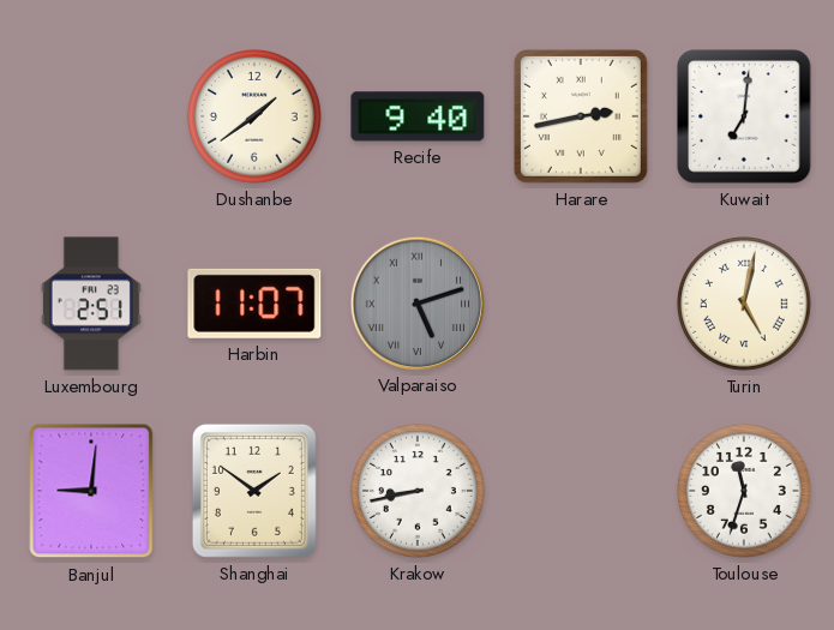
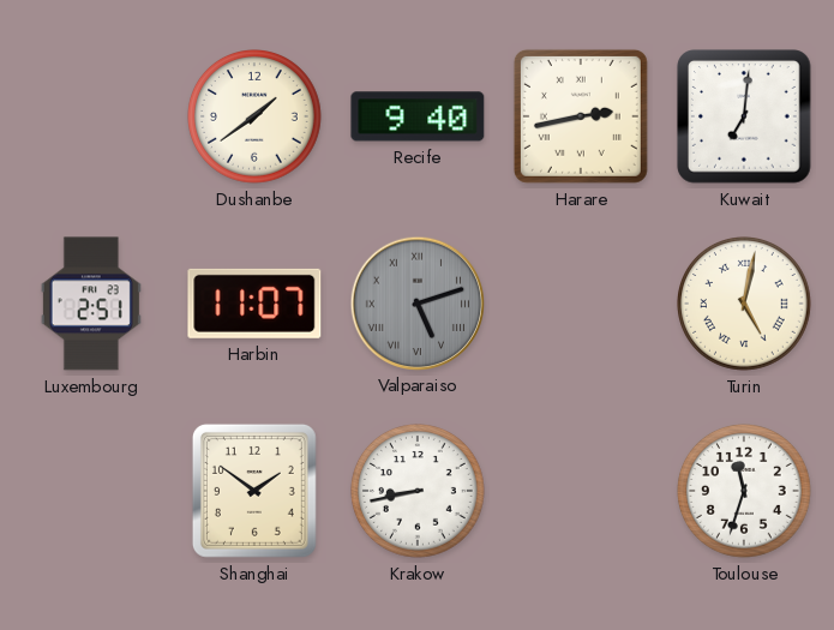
Banjul: 9:01 -> none (91, 491)
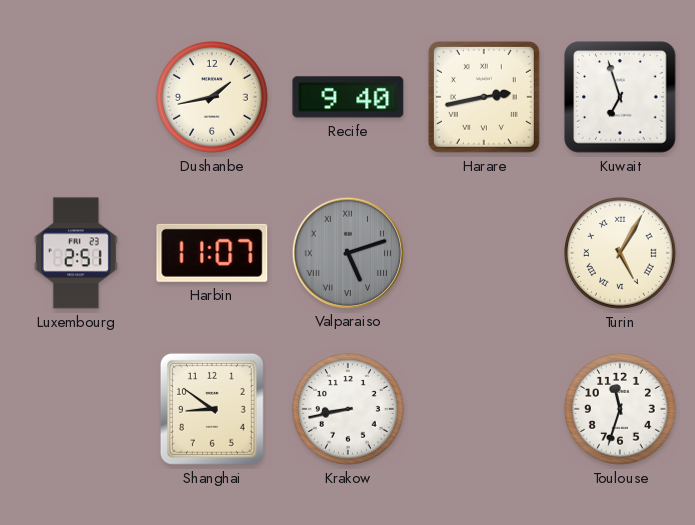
Dushanbe: 1:39 -> 1:43 (213, 98)
Kuwait: 7:01 -> 6:57 (620, 97)
Turin: 5:02 -> 5:05 (621, 254)
Shanghai: 1:51 -> 8:51 (212, 409)
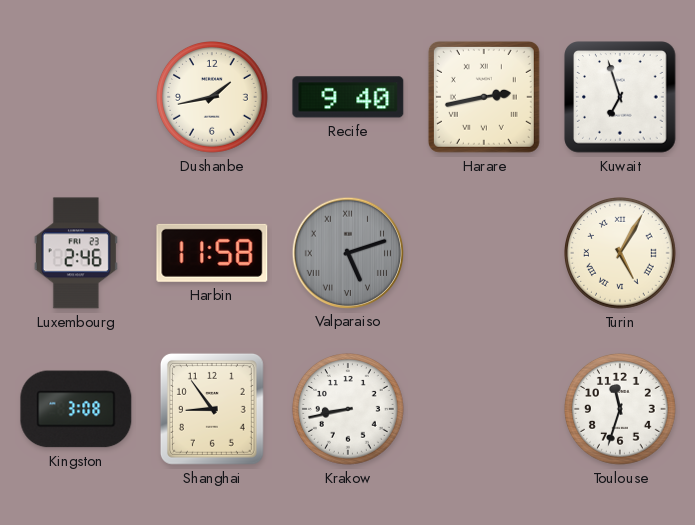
Luxembourg: 2:51 -> 2:46 (76, 253)
Harbin: 11:07 -> 11:58 (212, 253)
Kingston: none -> 3:08 (76, 409)
Shanghai: 8:51 -> 8:54 (212, 409)
